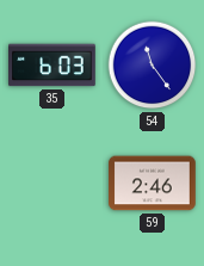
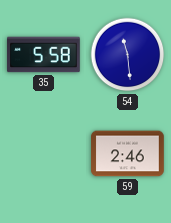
35: 6:03 -> 5:58 (44, 55)
54: 11:24 -> 11:29 (128, 55)
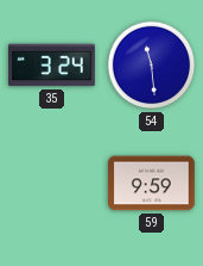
35: 5:58 -> 3:24 (52, 66)
59: 2:46 -> 9:59 (152, 184)
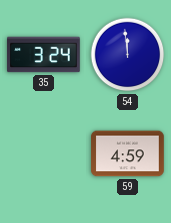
54: 11:29 -> 11:59 (128, 55)
59: 9:59 -> 4:59 (128, 154)
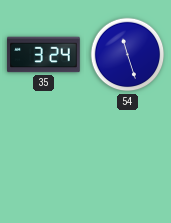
54: 11:59 -> 11:27 (128, 55)
59: 4:59 -> none (128, 154)
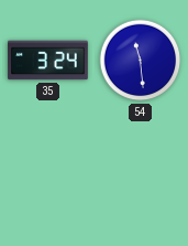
54: 11:27 -> 11:29 (141, 61)
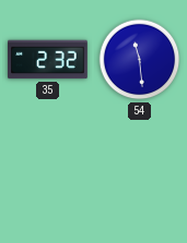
35: 3:24 -> 2:32 (48, 60)
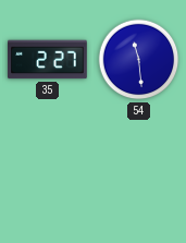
35: 2:32 -> 2:27 (48, 60)
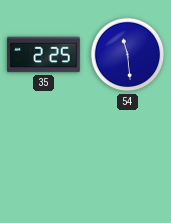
35: 2:27 -> 2:25 (44, 55)
